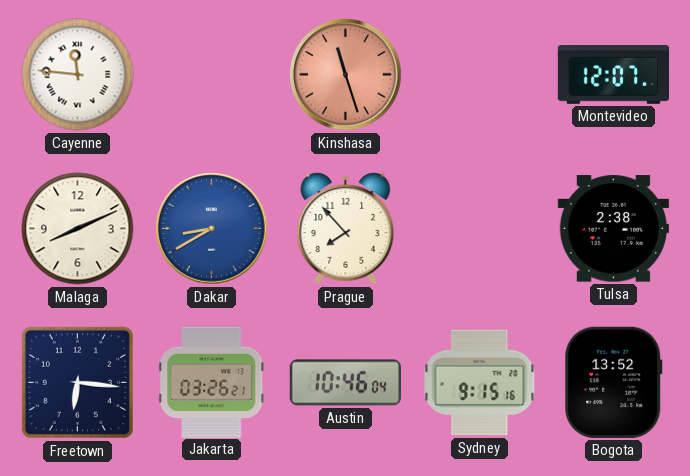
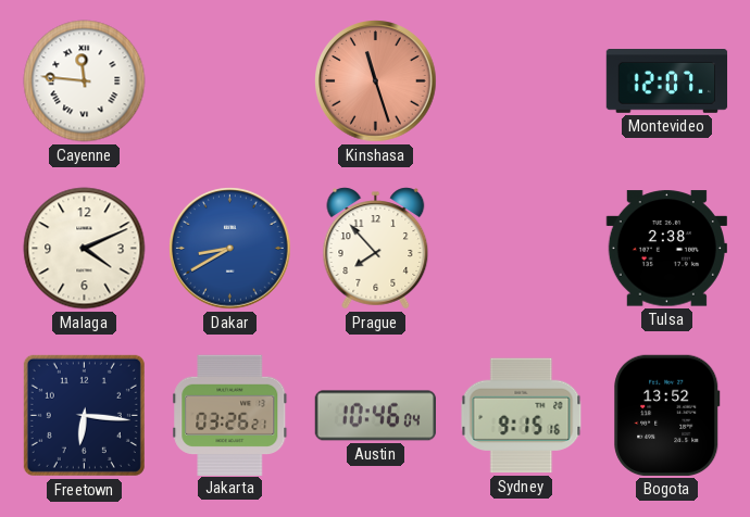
Malaga: 8:11 -> 4:11 (85, 249)
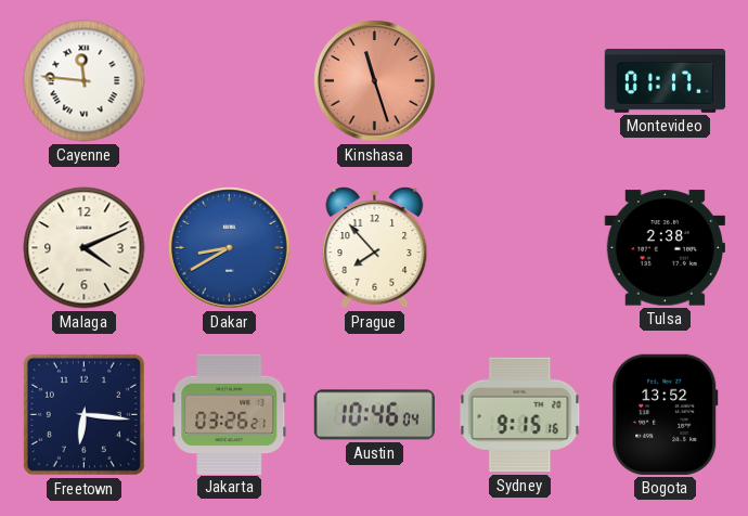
Montevideo: 12:07 -> 01:17 (666, 81)
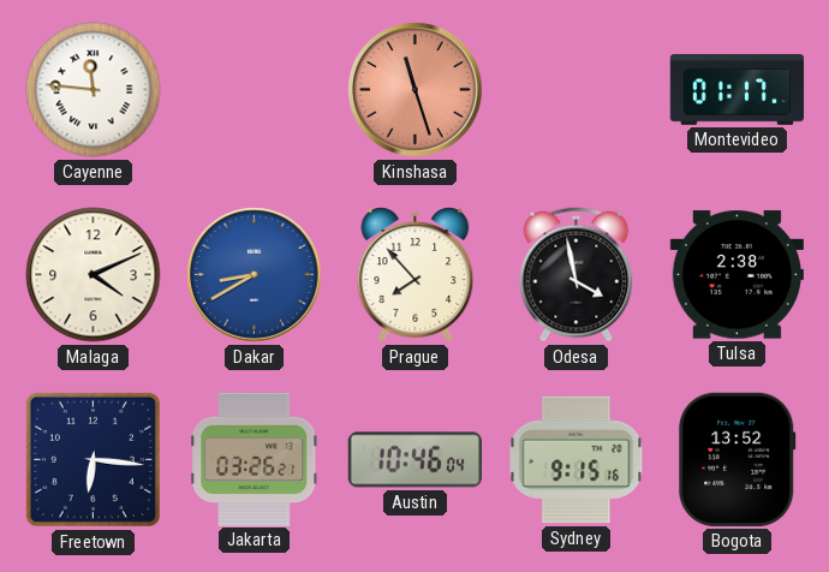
Odesa: none -> 3:58 (577, 275)
